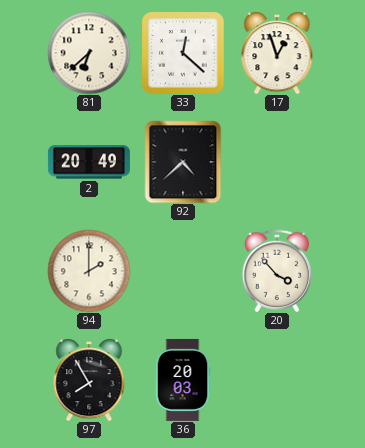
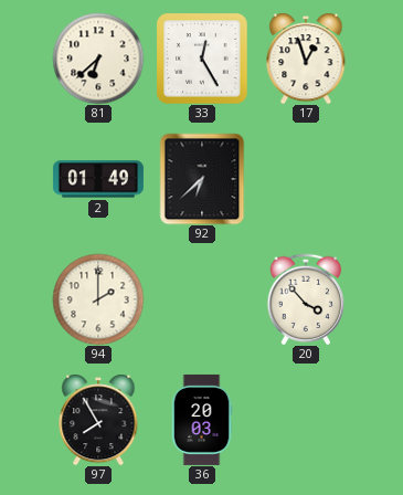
33: 12:22 -> 12:25 (202, 59)
2: 20:49 -> 01:49 (98, 179)
92: 4:38 -> 6:38 (202, 179)
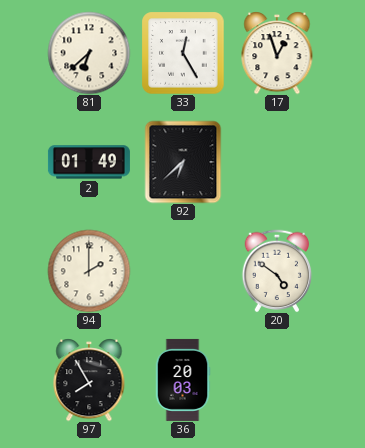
20: 3:53 -> 4:51 (277, 271)
